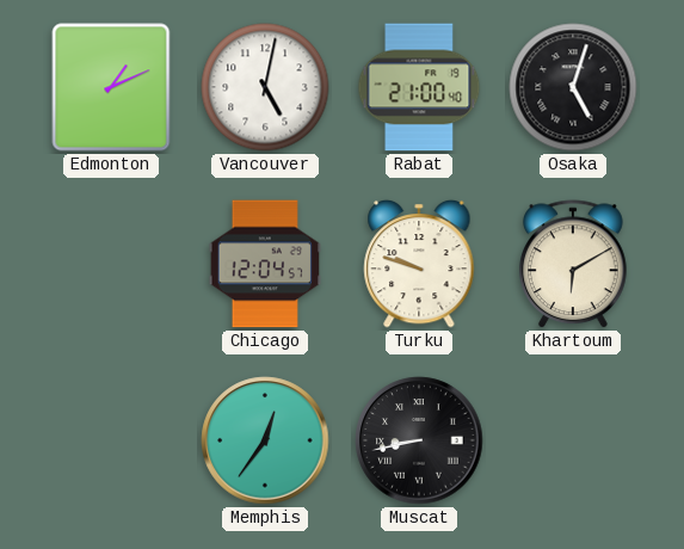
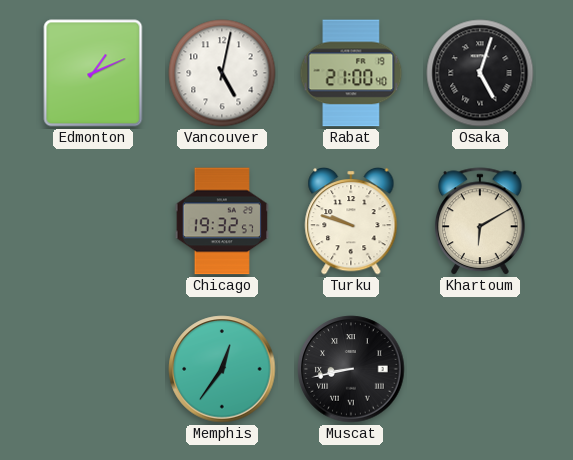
Chicago: 12:04 -> 19:32 (221, 221)
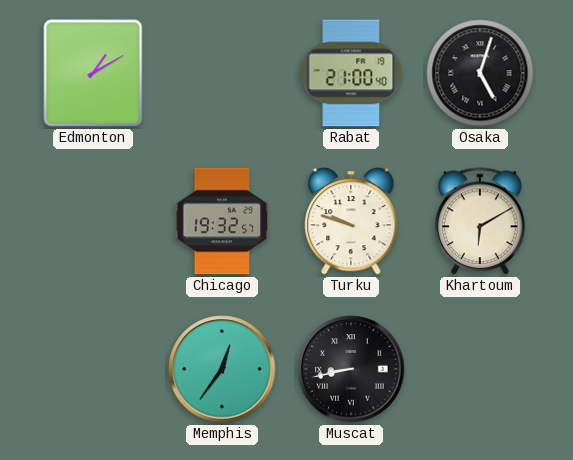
Edmonton: 1:11 -> 1:10 (93, 73)
Vancouver: 5:02 -> none (222, 73)
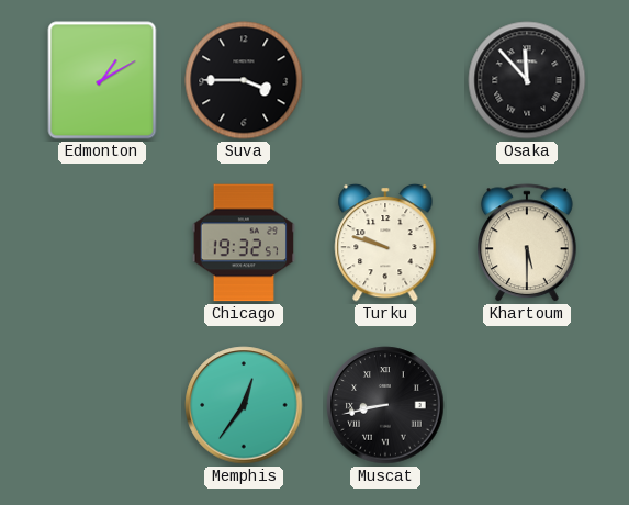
Suva: none -> 3:45 (244, 80)
Rabat: 21:00 -> none (351, 73)
Osaka: 5:03 -> 11:53 (527, 80)
Khartoum: 6:10 -> 5:30 (527, 244)
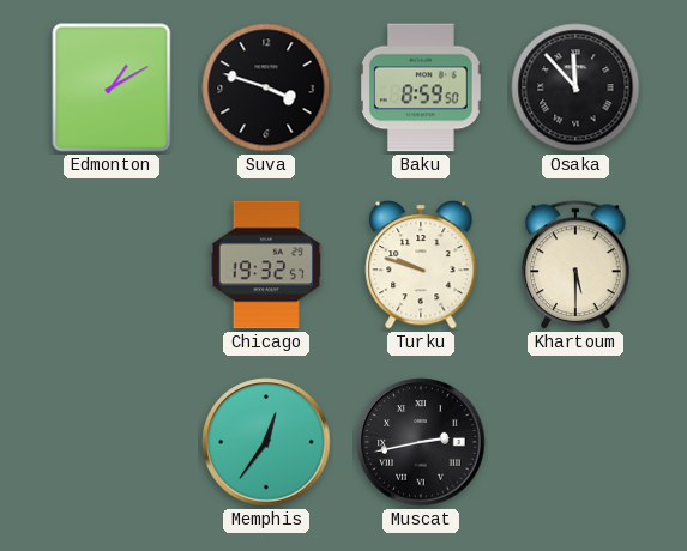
Suva: 3:45 -> 3:48 (266, 87)
Baku: none -> 8:59 (422, 87)
Muscat: 8:43 -> 2:43 (421, 442)
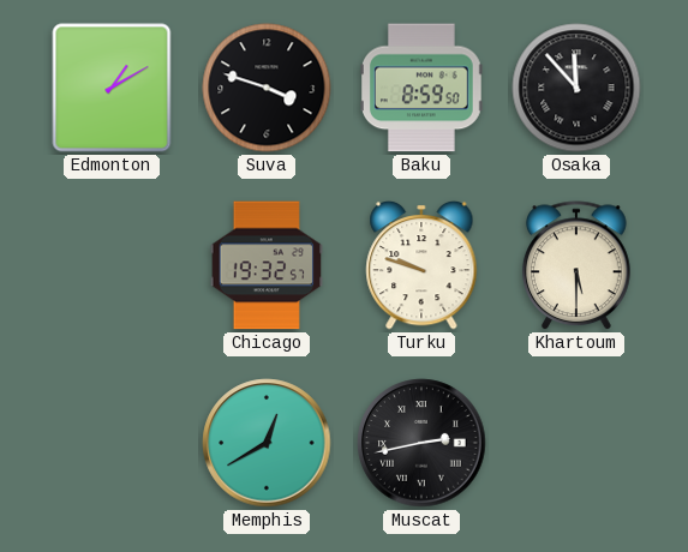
Memphis: 12:36 -> 12:40 (267, 443)
